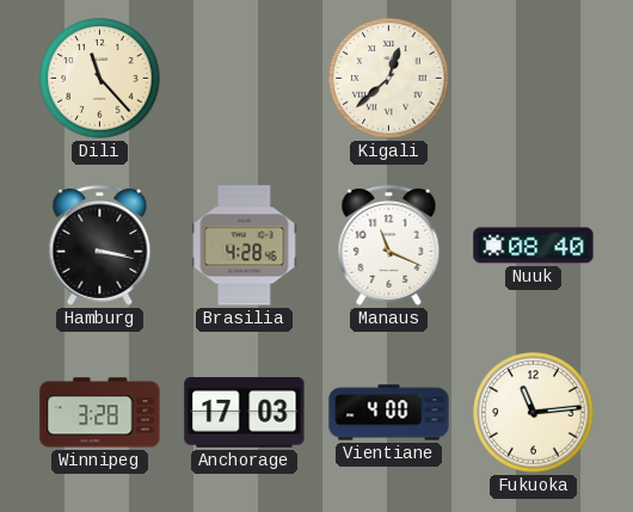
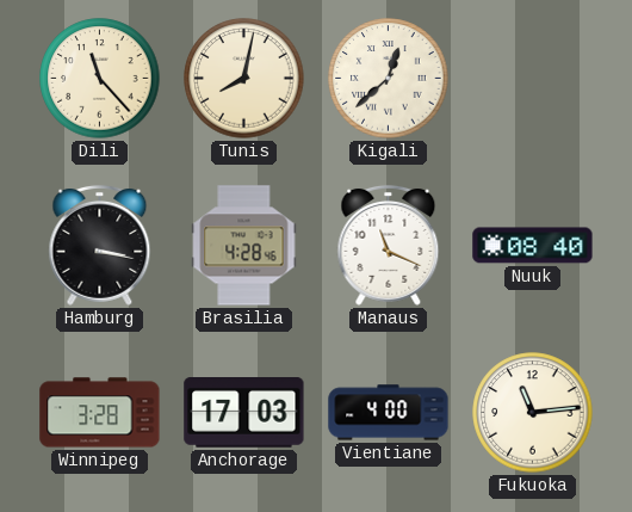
Tunis: none -> 8:02 (244, 79)
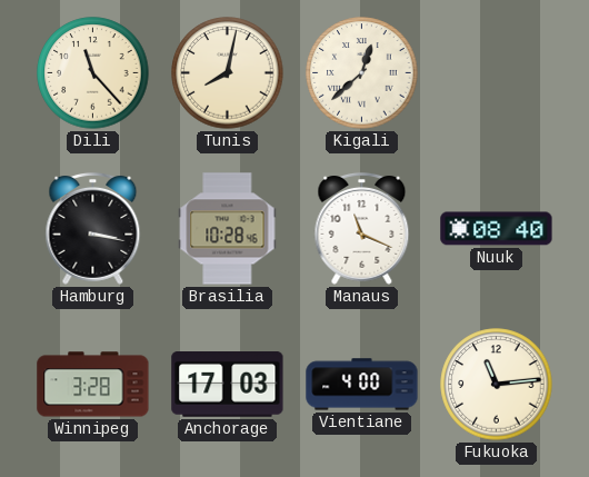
Brasilia: 4:28 -> 10:28 (228, 229)
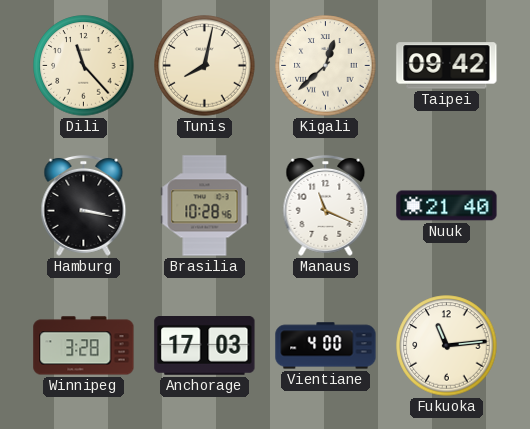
Taipei: none -> 09:42 (447, 66)
Nuuk: 08:40 -> 21:40 (447, 206)
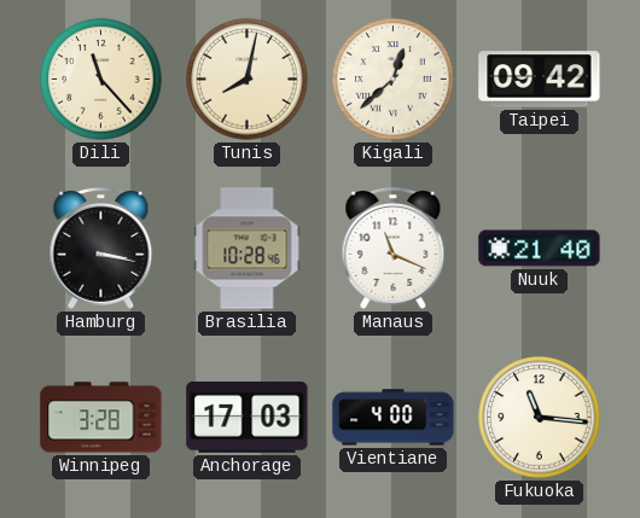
Fukuoka: 11:14 -> 11:16 (540, 418)
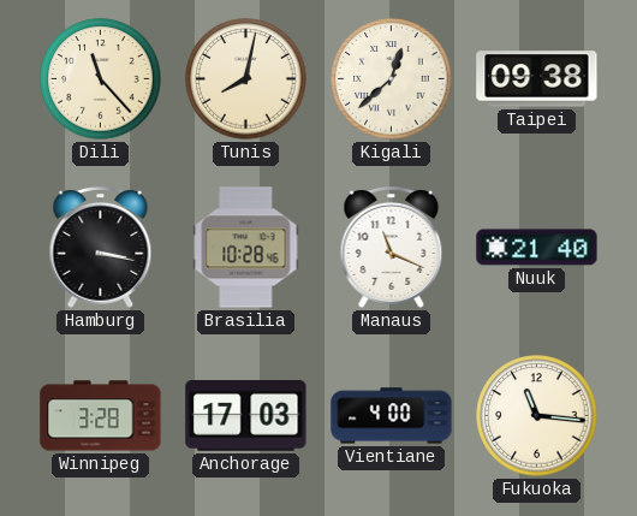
Taipei: 09:42 -> 09:38 (537, 79)
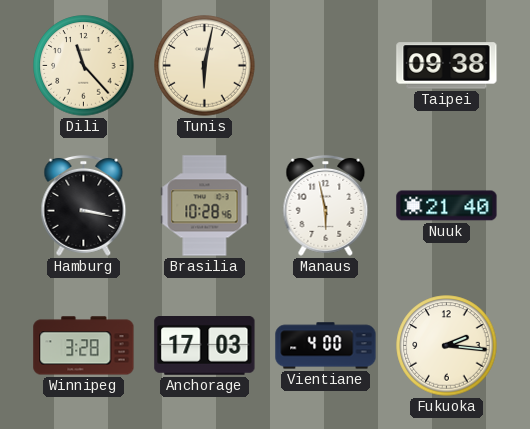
Tunis: 8:02 -> 6:02 (205, 66)
Kigali: 12:38 -> none (392, 79)
Manaus: 11:19 -> 5:58 (326, 205)
Fukuoka: 11:16 -> 2:16 (447, 346)
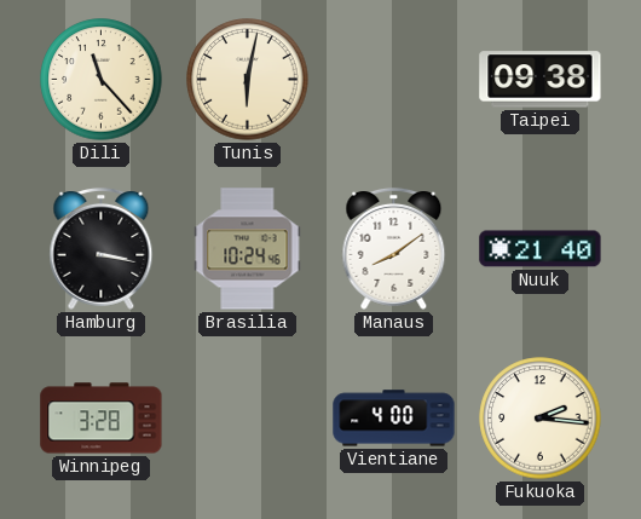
Brasilia: 10:28 -> 10:24 (248, 249)
Manaus: 5:58 -> 8:09 (394, 248)
Anchorage: 17:03 -> none (205, 346)
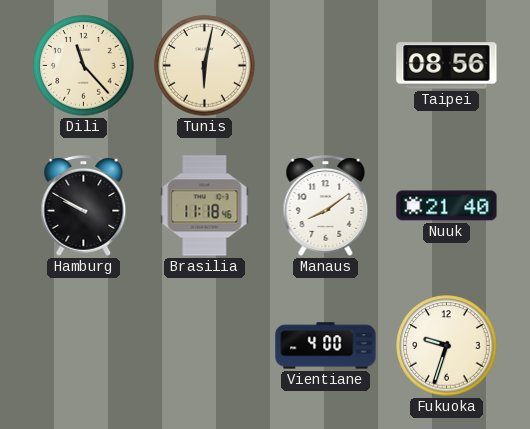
Taipei: 09:38 -> 08:56 (447, 66)
Hamburg: 3:17 -> 9:50 (84, 205)
Brasilia: 10:24 -> 11:18 (205, 206)
Winnipeg: 3:28 -> none (102, 419)
Fukuoka: 2:16 -> 9:33 (447, 346)
